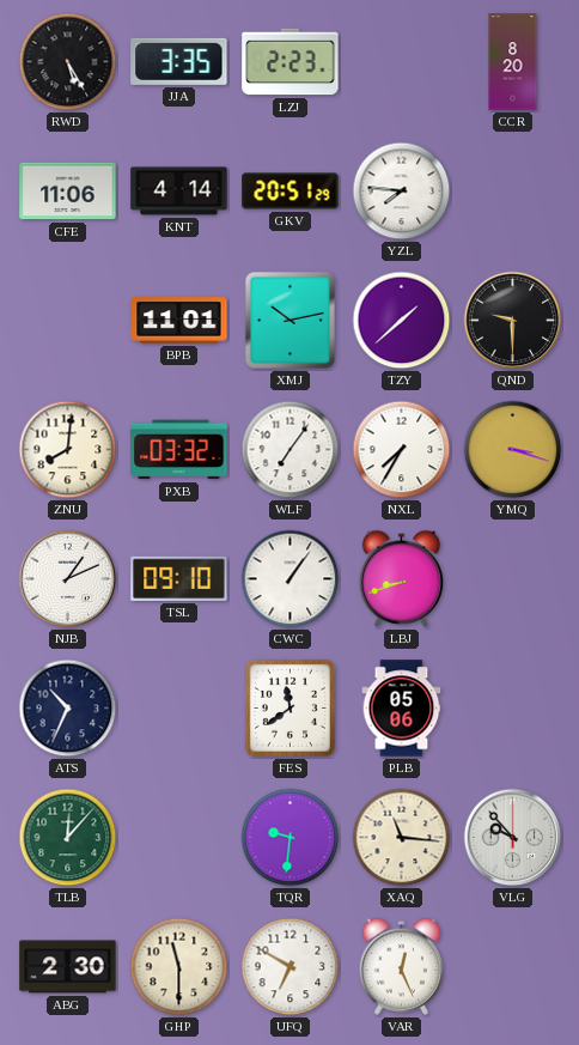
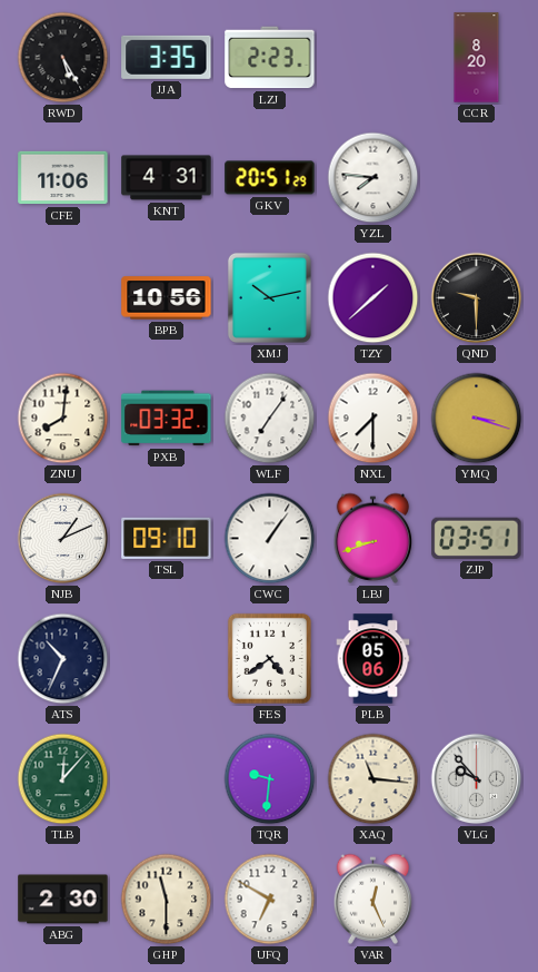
KNT: 4:14 -> 4:31 (167, 178)
BPB: 11:01 -> 10:56 (167, 298)
NXL: 7:35 -> 7:30 (373, 419)
ZJP: none -> 03:51 (477, 538)
FES: 11:39 -> 4:39 (269, 658)
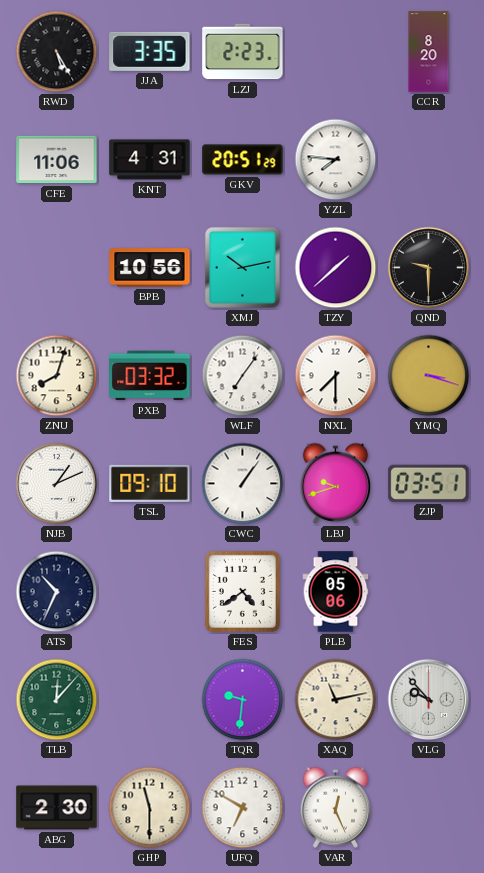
ZNU: 8:01 -> 8:03 (57, 376)
LBJ: 8:42 -> 9:42 (336, 483)
XAQ: 11:16 -> 11:13 (336, 700)
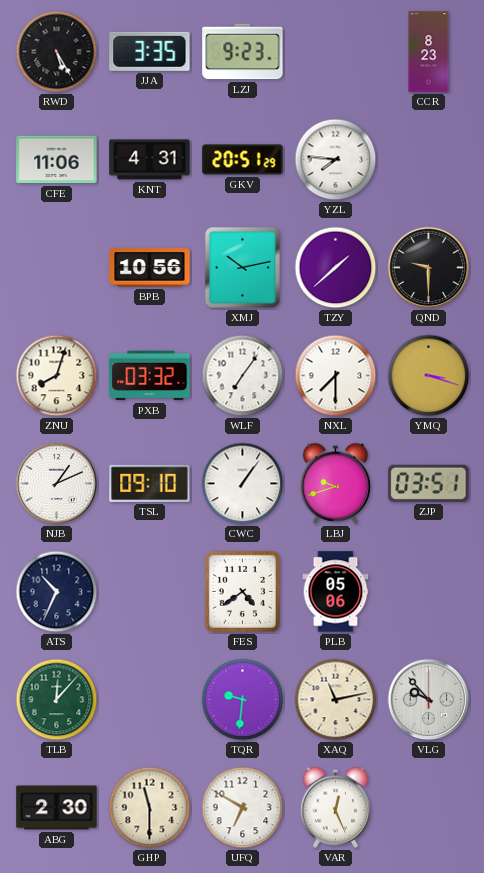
LZJ: 2:23 -> 9:23 (243, 52)
CCR: 8:20 -> 8:23 (429, 52)
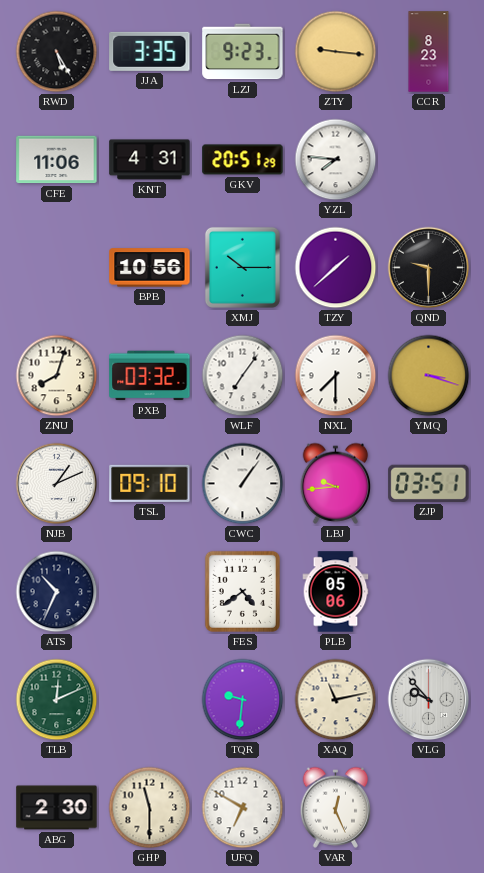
ZTY: none -> 9:16 (336, 52)
XMJ: 10:13 -> 10:15 (242, 267)
LBJ: 9:42 -> 9:44 (336, 483)
TLB: 12:07 -> 12:11 (57, 700)
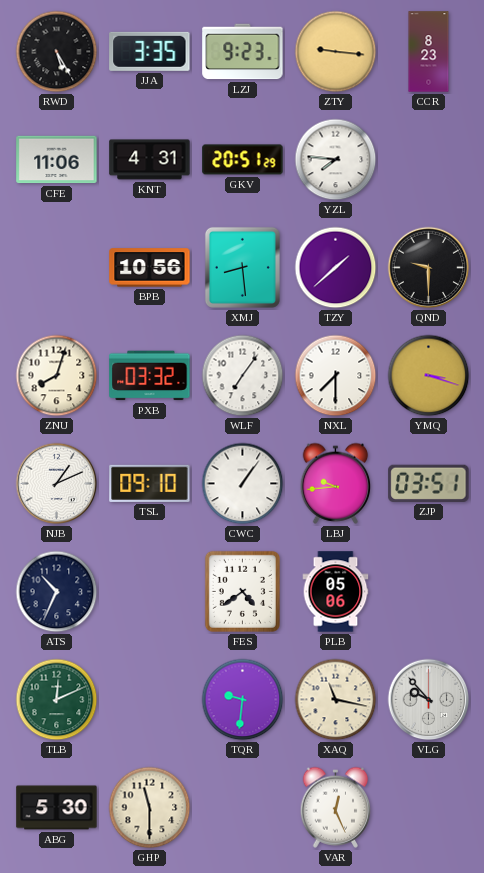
XMJ: 10:15 -> 8:29 (242, 267)
XAQ: 11:13 -> 11:17 (336, 700)
ABG: 2:30 -> 5:30 (57, 808)
UFQ: 6:50 -> none (243, 808)
